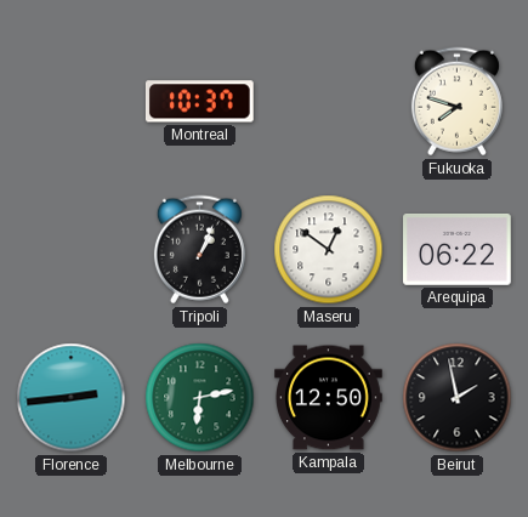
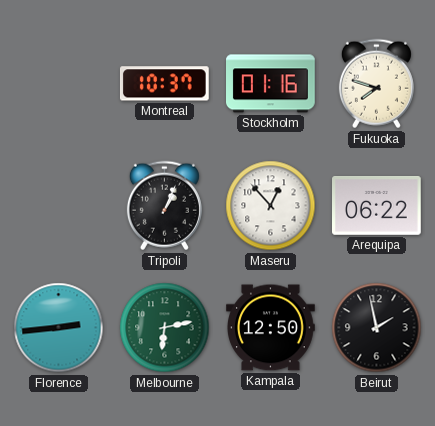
Stockholm: none -> 01:16 (271, 84)
Maseru: 12:51 -> 12:53 (271, 206)
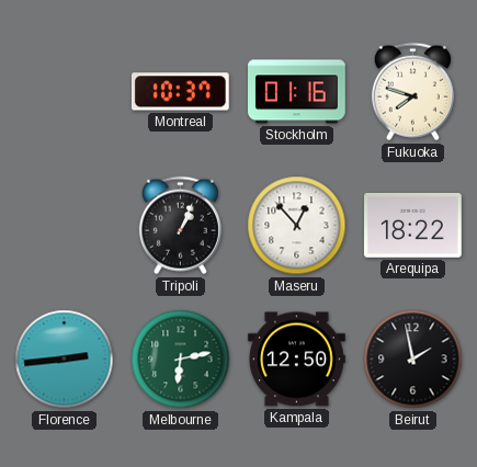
Arequipa: 06:22 -> 18:22 (413, 226)
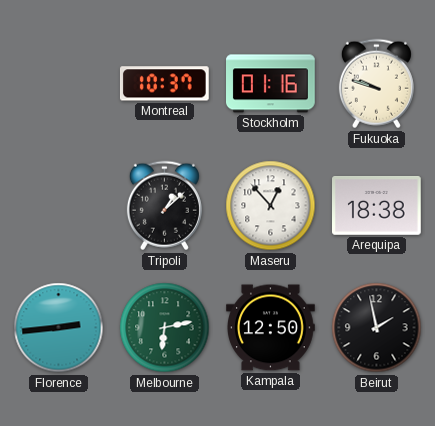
Fukuoka: 7:48 -> 9:48 (376, 84)
Tripoli: 1:04 -> 1:08 (164, 206)
Arequipa: 18:22 -> 18:38 (377, 206)
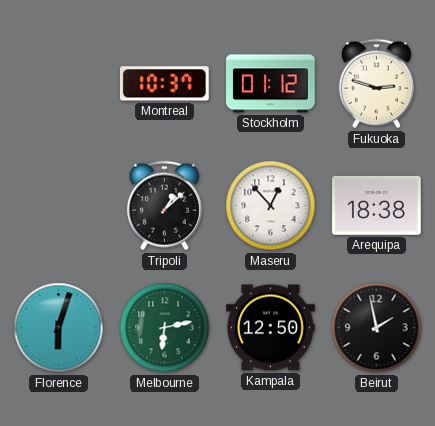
Stockholm: 01:16 -> 01:12 (271, 84)
Fukuoka: 9:48 -> 2:48 (376, 84)
Florence: 2:44 -> 6:03 (59, 328)
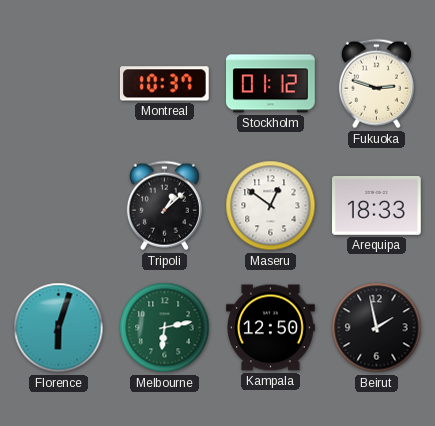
Maseru: 12:53 -> 12:51 (271, 206)
Arequipa: 18:38 -> 18:33 (377, 206)
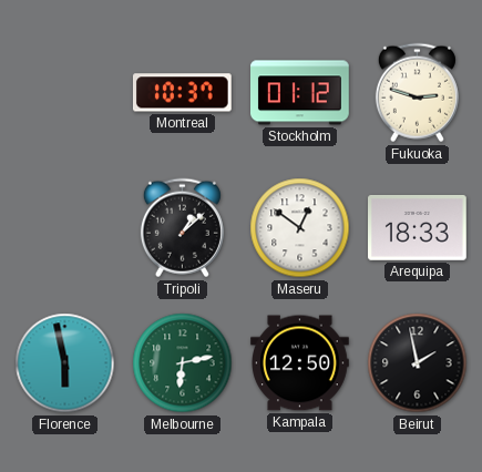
Florence: 6:03 -> 5:58 (65, 363)
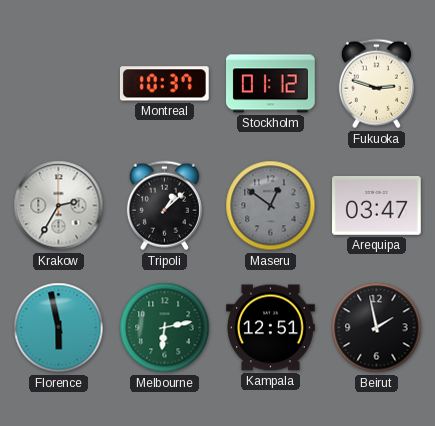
Krakow: none -> 2:35 (59, 206)
Maseru dial: white -> grey (271, 206)
Arequipa: 18:33 -> 03:47 (377, 206)
Kampala: 12:50 -> 12:51 (271, 328)
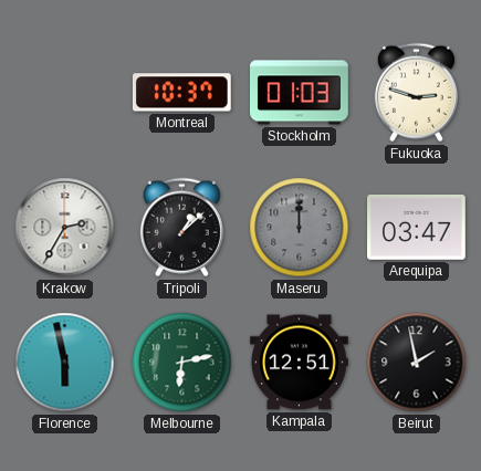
Stockholm: 01:12 -> 01:03 (300, 93)
Maseru: 12:51 -> 12:00 (300, 228)
